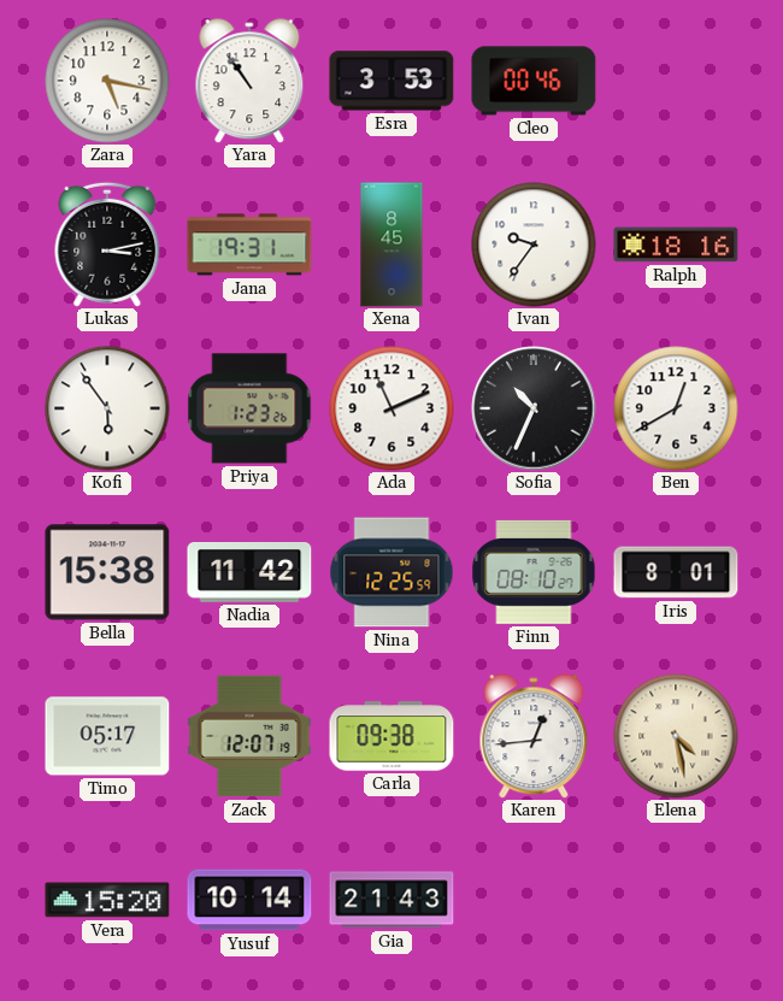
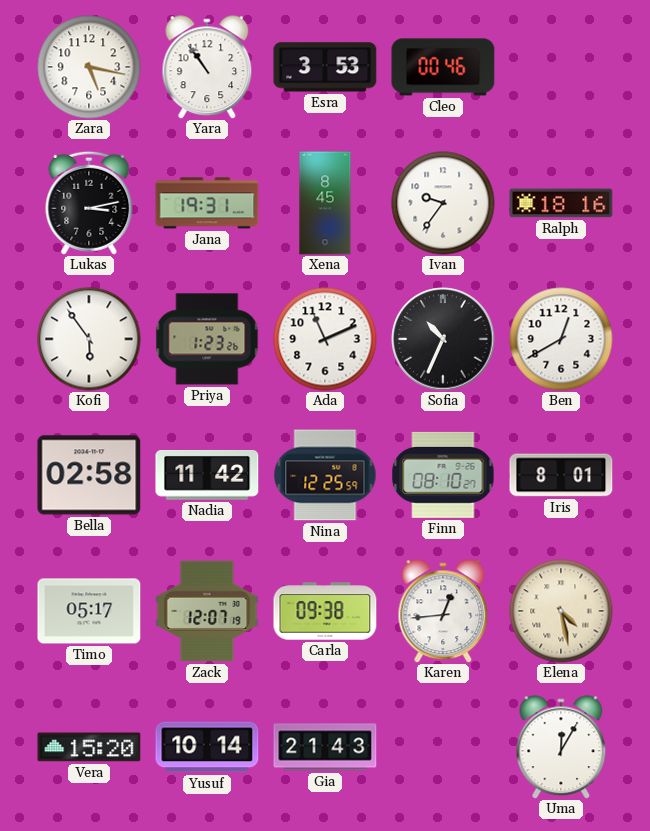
Bella: 15:38 -> 02:58 (89, 475)
Uma: none -> 12:05 (561, 747)
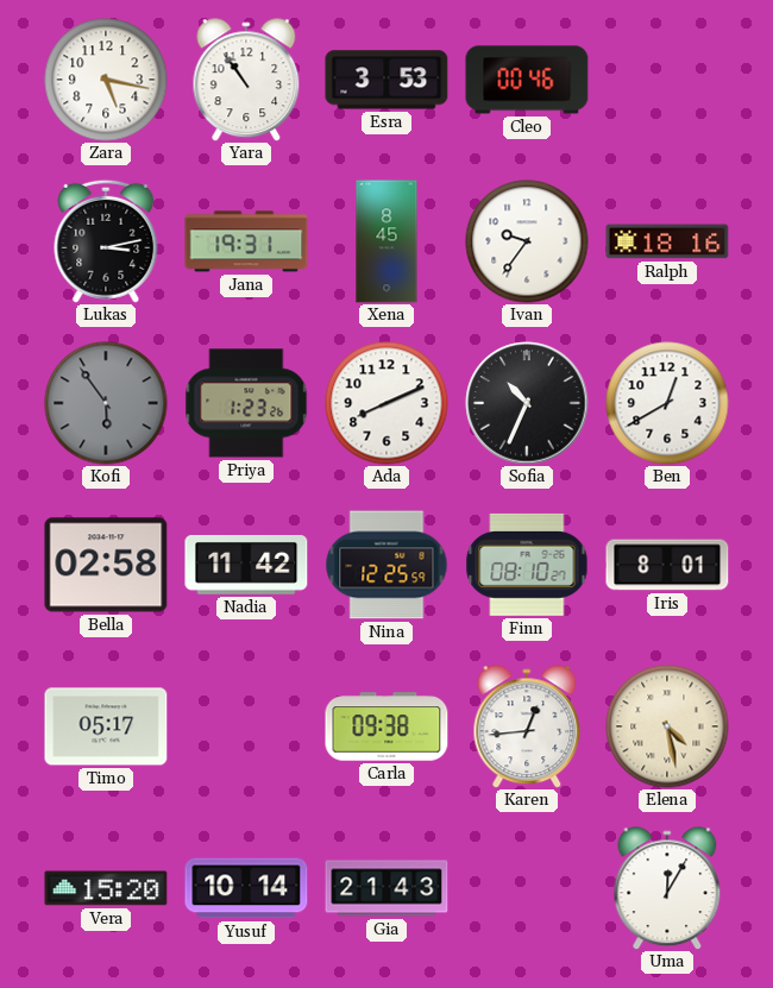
Kofi dial: white -> grey (106, 403)
Ada: 11:11 -> 8:11 (386, 403)
Zack: 12:07 -> none (207, 611)
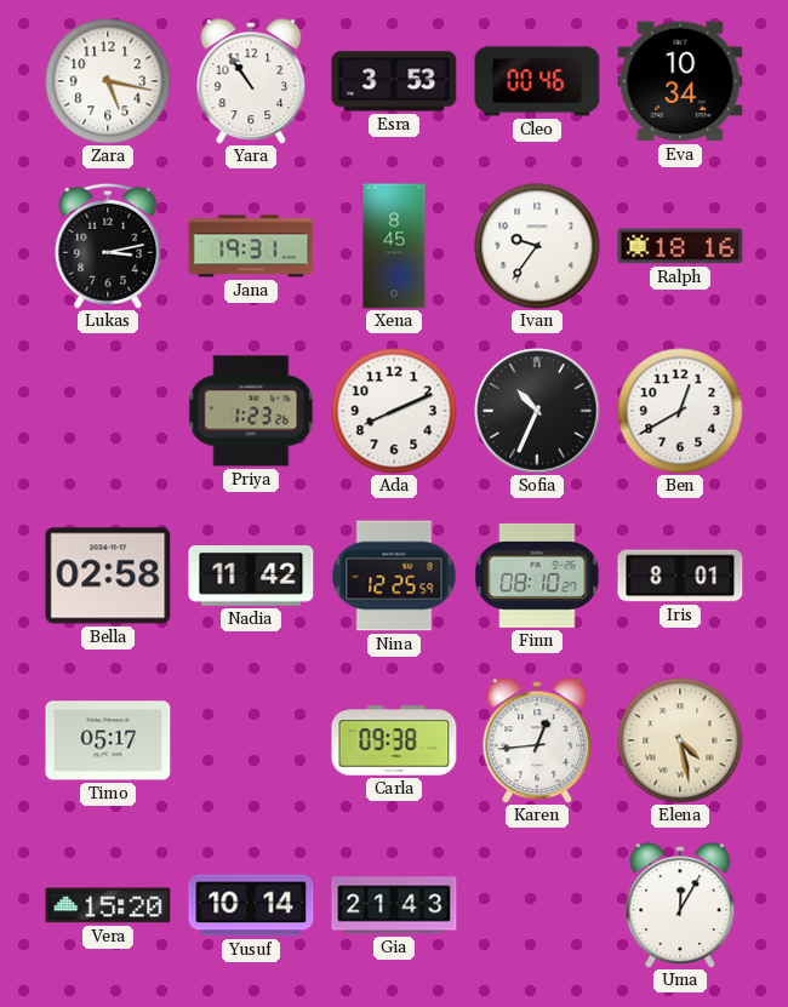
Eva: none -> 10:34 (680, 81)
Kofi: 5:54 -> none (106, 403)
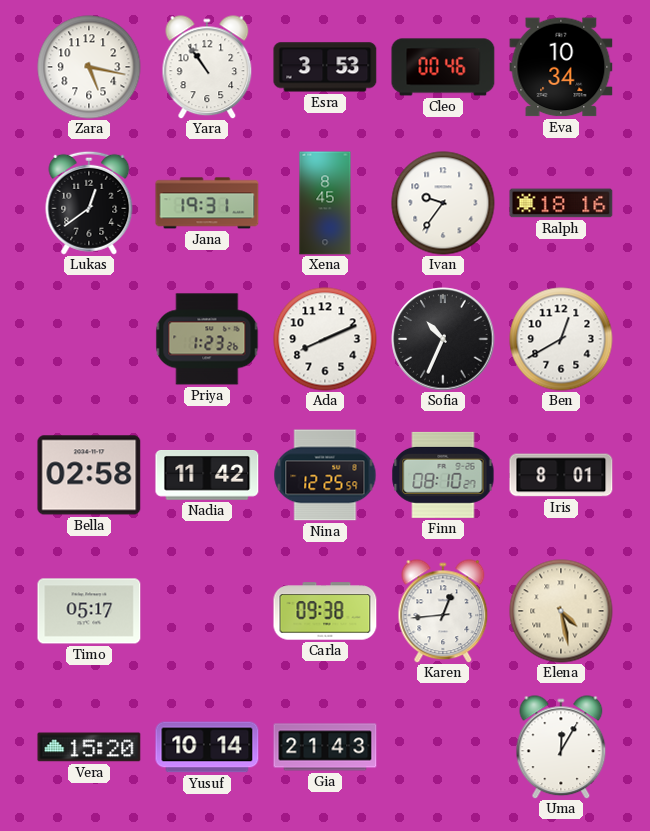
Lukas: 3:13 -> 12:39 (89, 203)
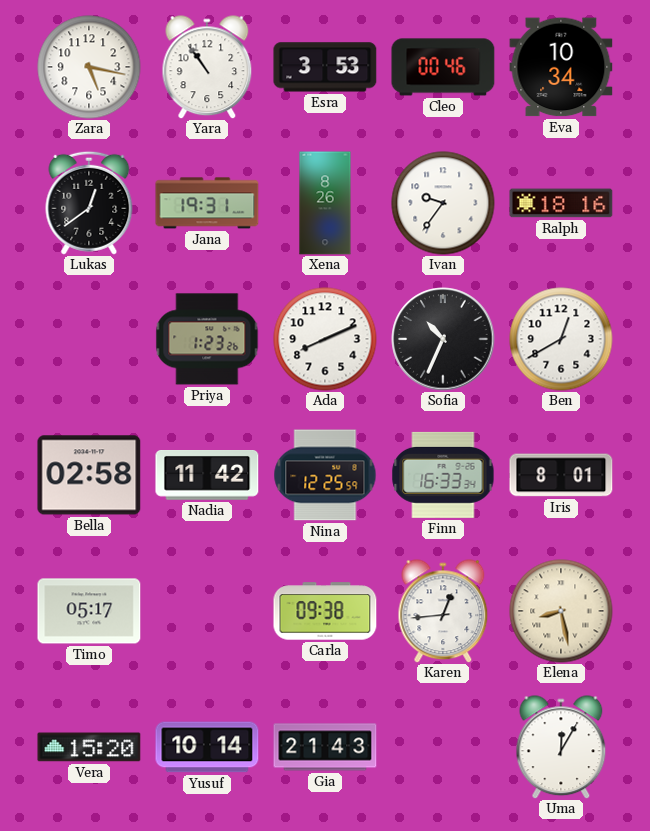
Xena: 8:45 -> 8:26 (325, 203)
Finn: 08:10 -> 16:33 (443, 475)
Elena: 4:28 -> 8:28 (561, 611)
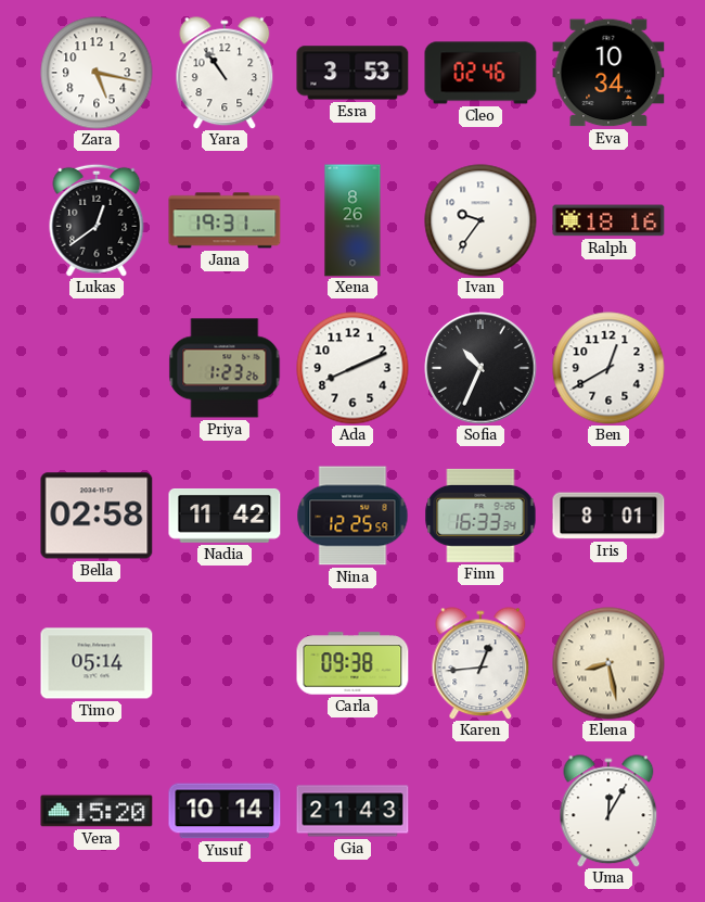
Cleo: 00:46 -> 02:46 (480, 73)
Timo: 05:17 -> 05:14 (97, 663)
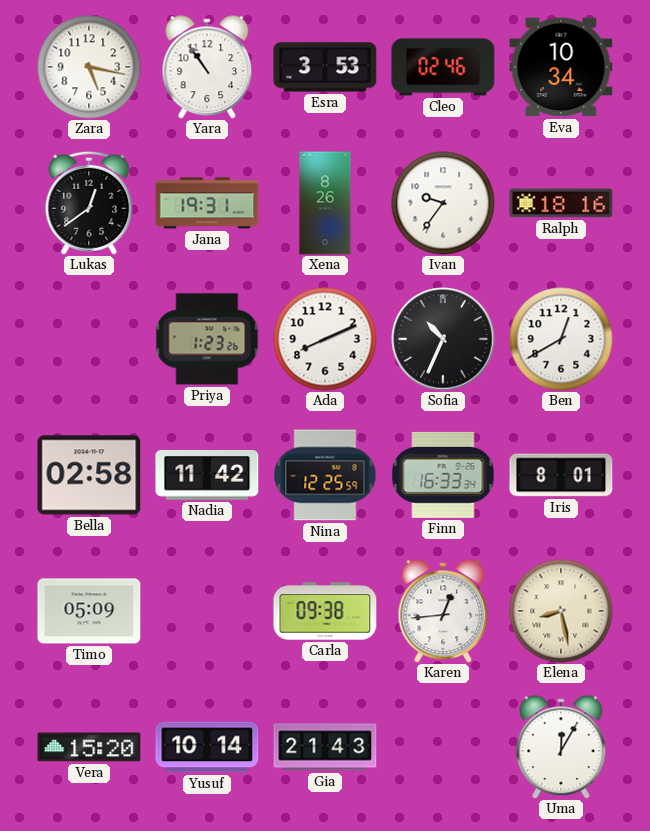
Timo: 05:14 -> 05:09 (89, 611)
